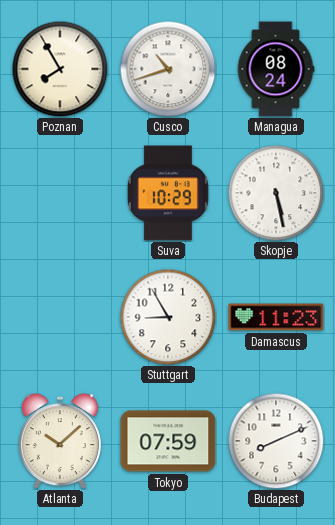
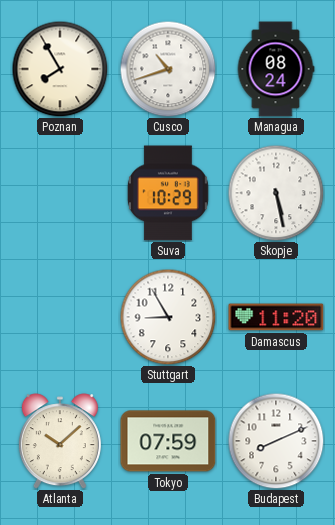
Damascus: 11:23 -> 11:20 (276, 317)
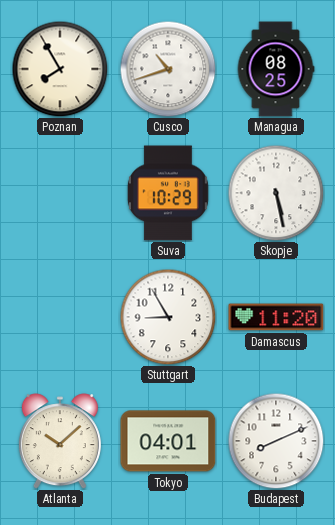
Managua: 08:24 -> 08:25 (276, 69)
Tokyo: 07:59 -> 04:01 (168, 441)
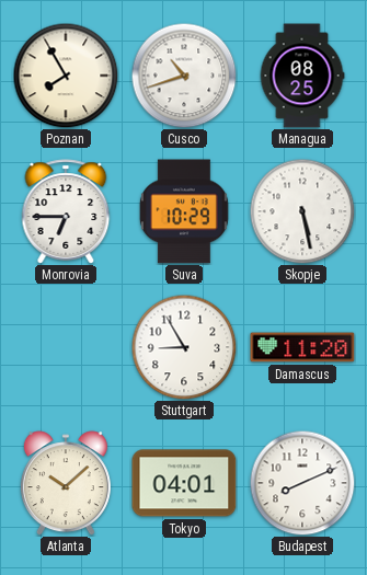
Monrovia: none -> 6:45 (66, 211)
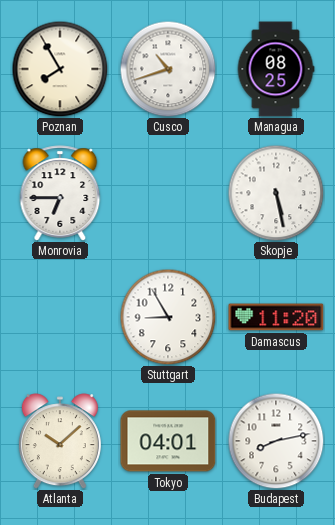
Suva: 10:29 -> none (184, 211)
Budapest: 8:11 -> 8:13 (276, 441)
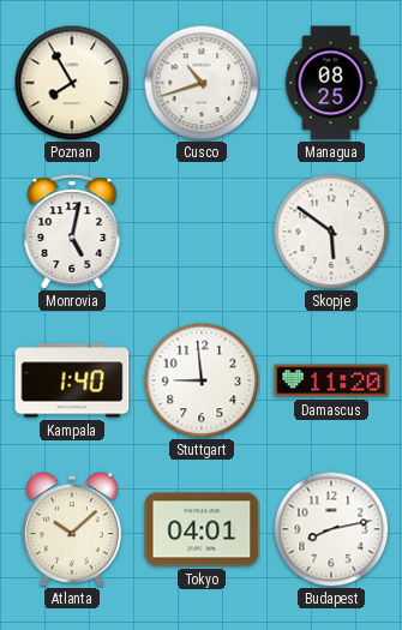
Monrovia: 6:45 -> 5:02 (72, 232)
Skopje: 5:28 -> 5:51 (331, 232)
Kampala: none -> 1:40 (72, 380)
Stuttgart: 8:55 -> 8:59 (202, 380)
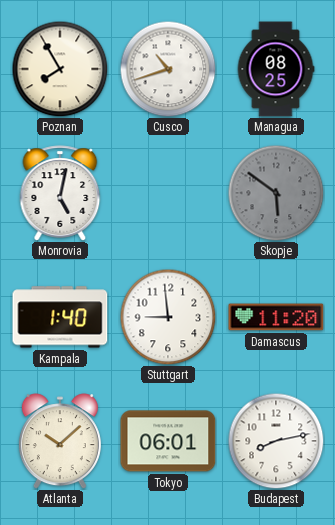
Skopje dial: white -> grey (276, 193)
Tokyo: 04:01 -> 06:01 (168, 441)
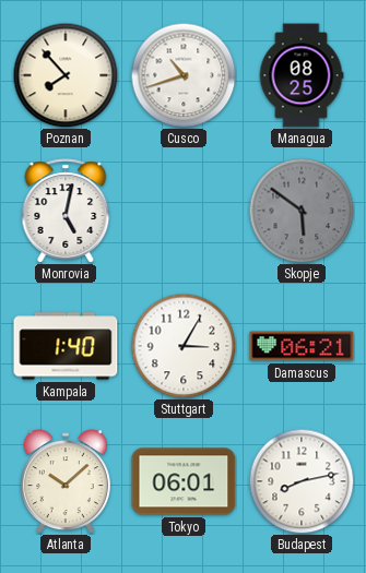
Poznan: 7:55 -> 7:53 (66, 75)
Stuttgart: 8:59 -> 3:05 (184, 346)
Damascus: 11:20 -> 06:21 (302, 346)
